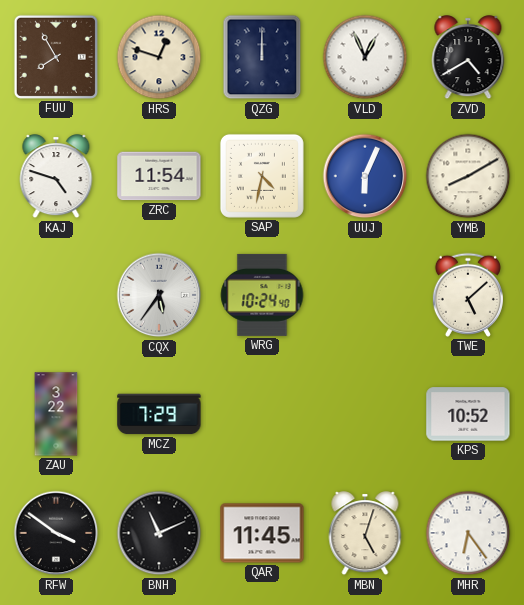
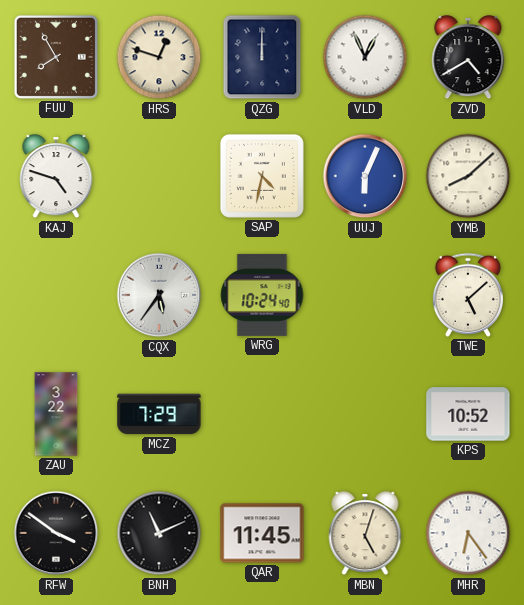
ZRC: 11:54 -> none (159, 176)
YMB: 8:10 -> 8:08 (468, 176)
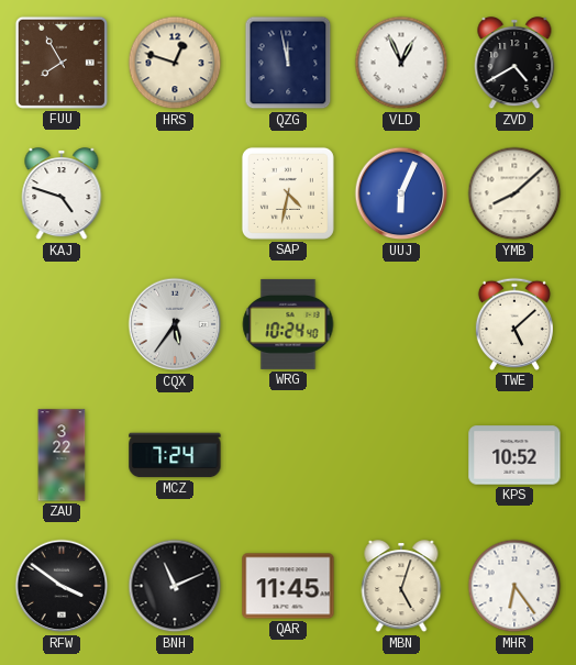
QZG: 12:00 -> 11:58 (288, 63)
MCZ: 7:29 -> 7:24 (175, 455)
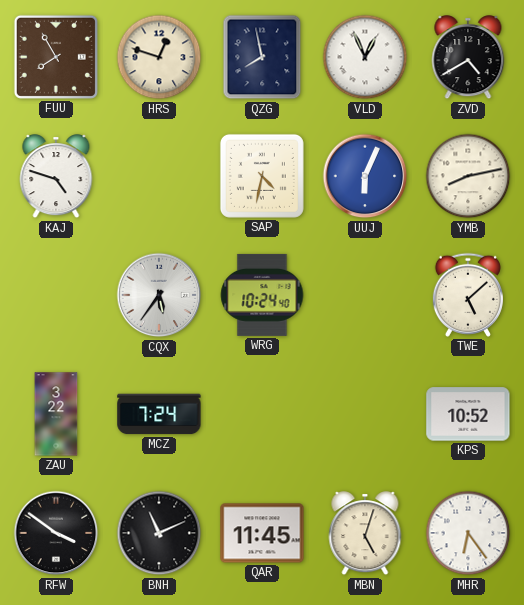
QZG: 11:58 -> 7:58 (262, 57)
YMB: 8:08 -> 8:13 (468, 176)
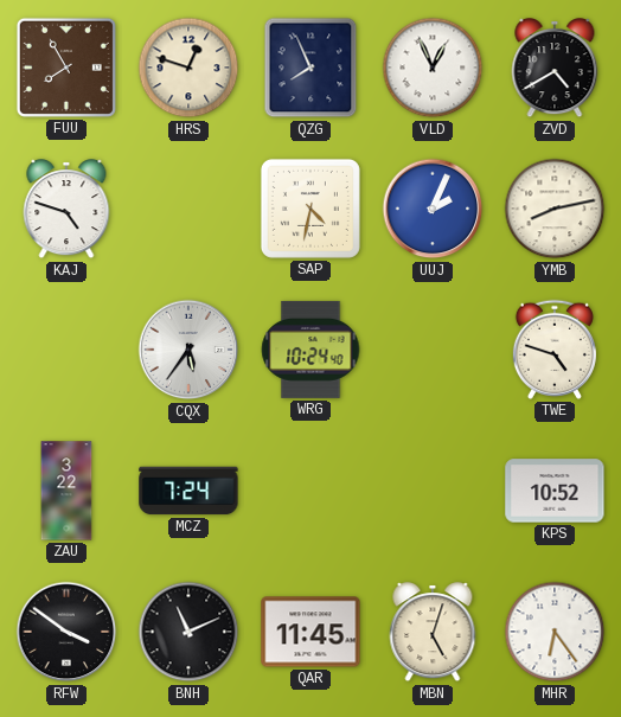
QZG: 7:58 -> 7:56 (310, 68)
UUJ: 6:04 -> 2:04 (433, 209)
TWE: 5:08 -> 4:48 (555, 350)
